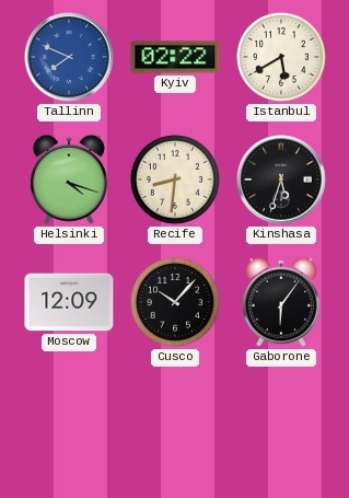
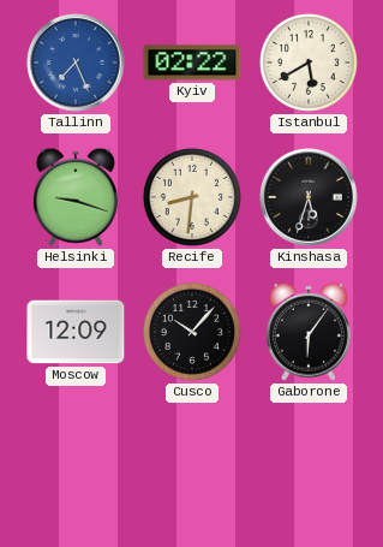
Tallinn: 7:49 -> 7:26 (76, 63)
Helsinki: 4:18 -> 9:18 (76, 197)
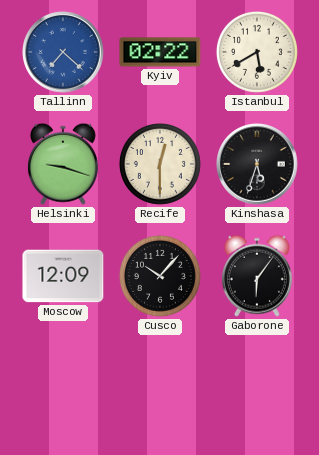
Tallinn: 7:26 -> 7:22 (63, 52)
Recife: 8:31 -> 12:30 (160, 164)
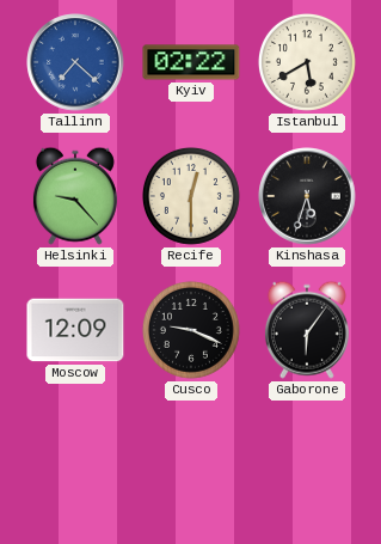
Helsinki: 9:18 -> 9:23 (75, 196)
Cusco: 10:07 -> 9:19 (191, 330)
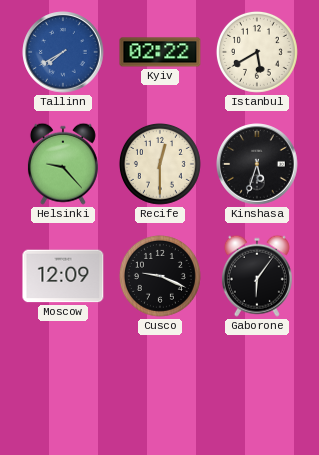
Tallinn: 7:22 -> 7:40 (63, 52)
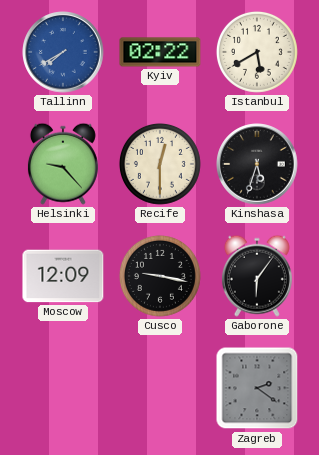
Cusco: 9:19 -> 9:17 (160, 276)
Zagreb: none -> 2:21 (257, 388)
